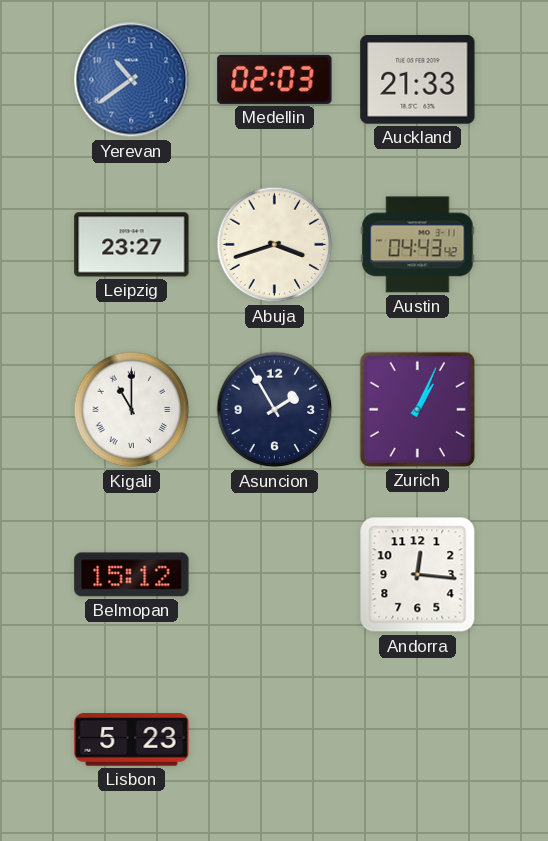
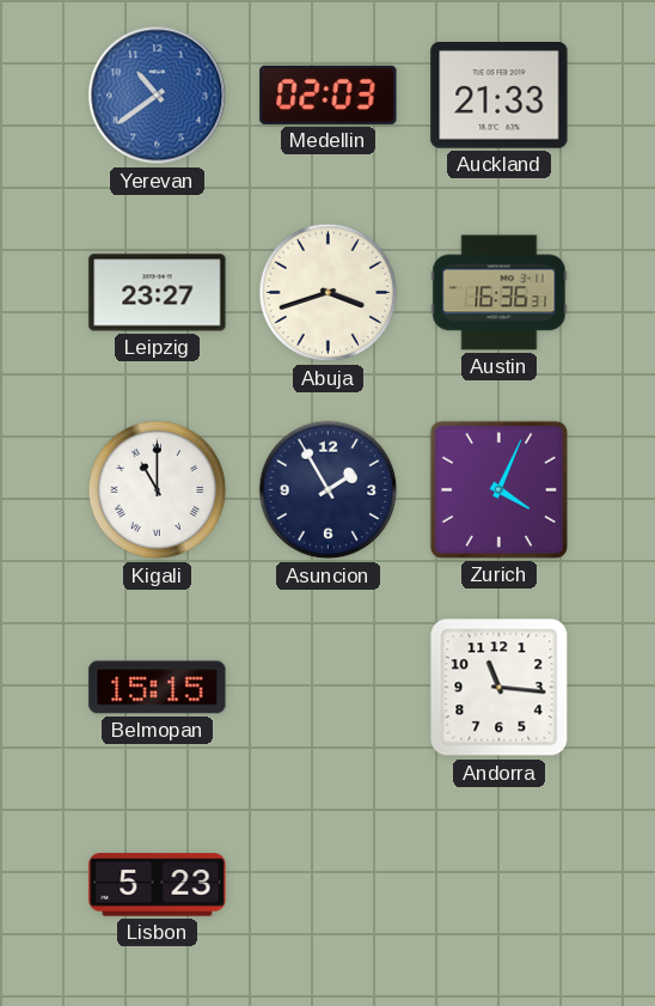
Austin: 04:43 -> 16:36 (500, 293)
Zurich: 1:04 -> 4:04 (498, 489)
Belmopan: 15:12 -> 15:15 (158, 688)
Andorra: 12:16 -> 11:16 (500, 688)
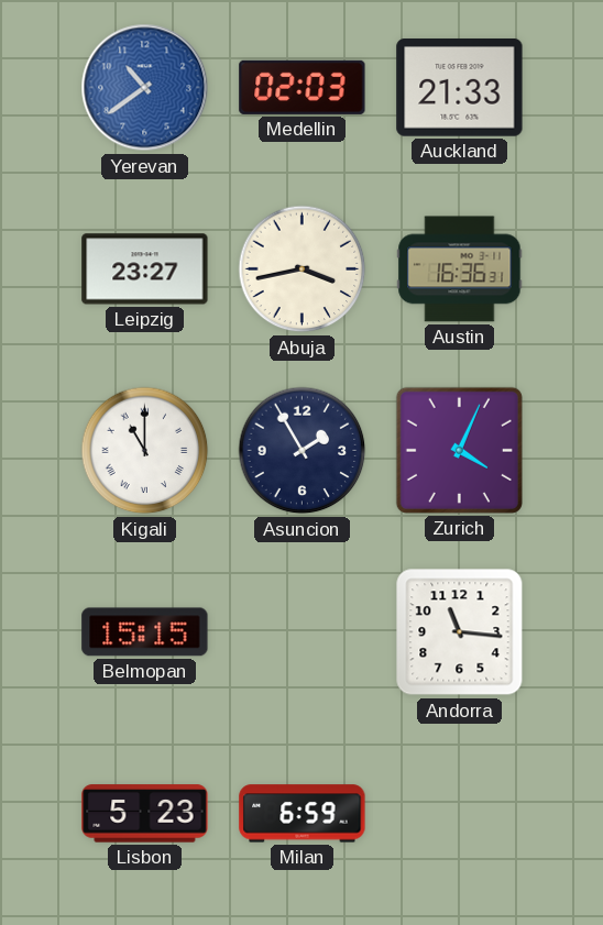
Abuja: 3:42 -> 3:43 (303, 269)
Milan: none -> 6:59 (303, 814)
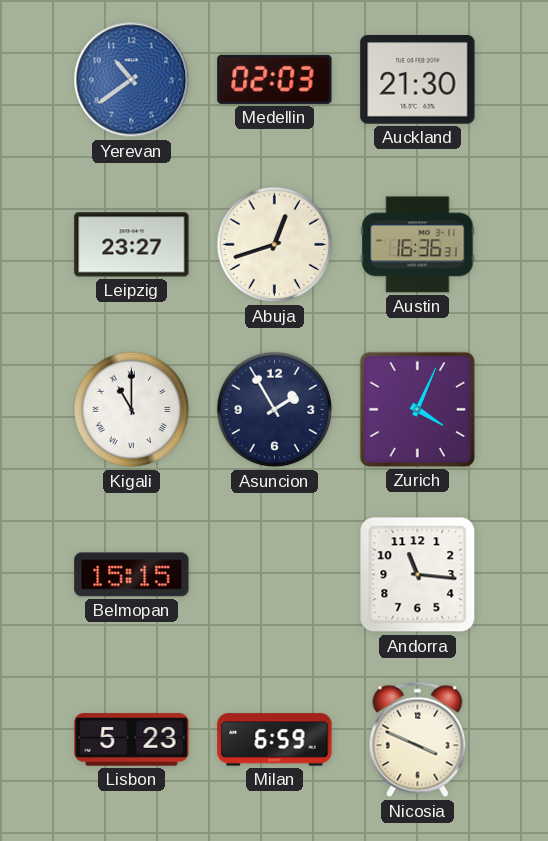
Auckland: 21:33 -> 21:30 (418, 80)
Abuja: 3:43 -> 12:42 (275, 245)
Nicosia: none -> 3:49 (418, 740)
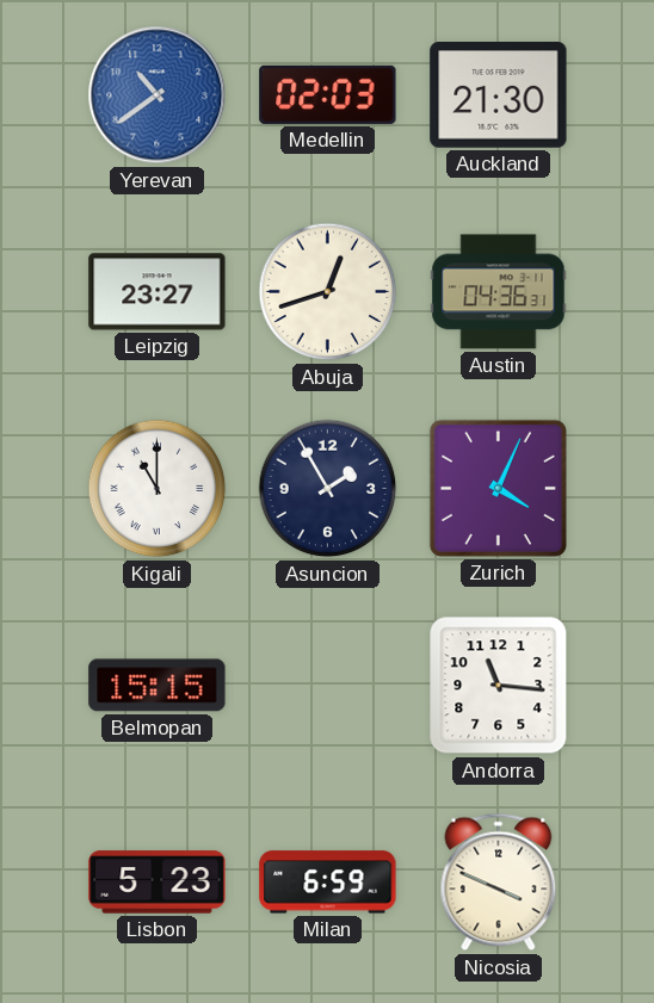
Austin: 16:36 -> 04:36 (499, 292)
